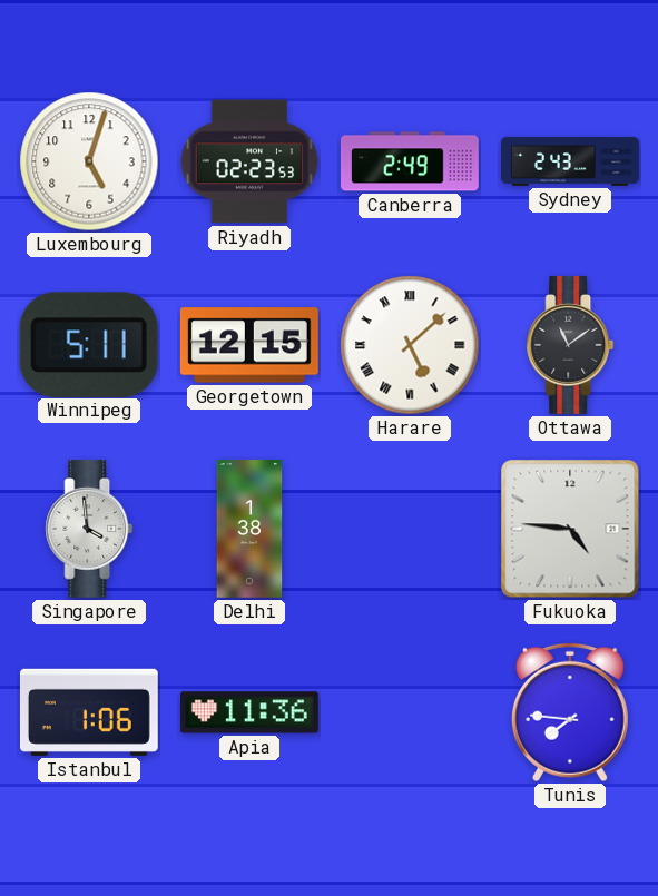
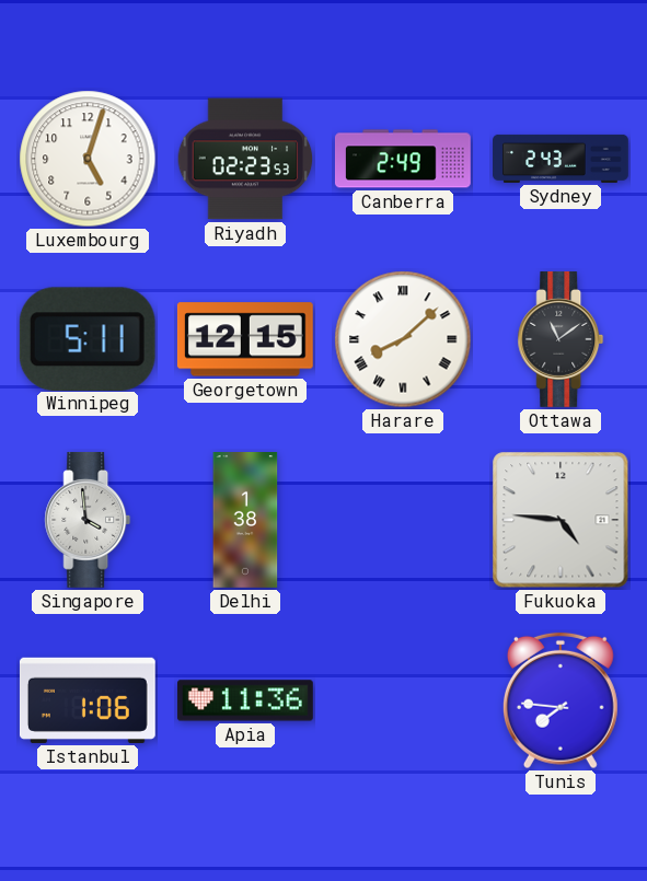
Harare: 5:08 -> 8:08 (403, 339)
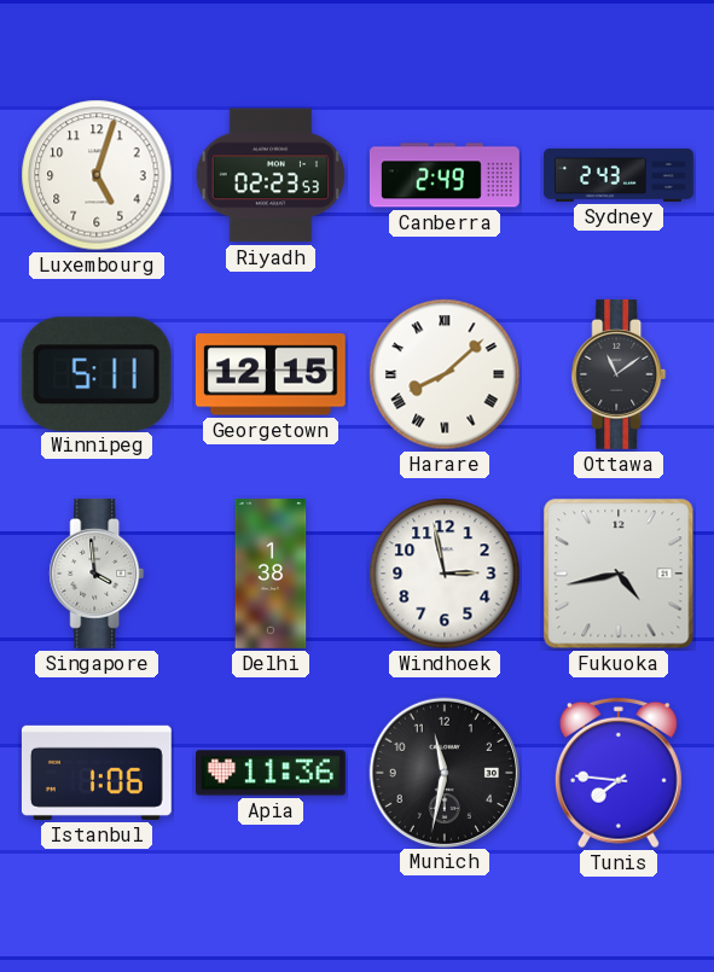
Windhoek: none -> 2:58 (445, 574)
Fukuoka: 4:46 -> 4:43 (619, 574)
Munich: none -> 11:32 (443, 772)
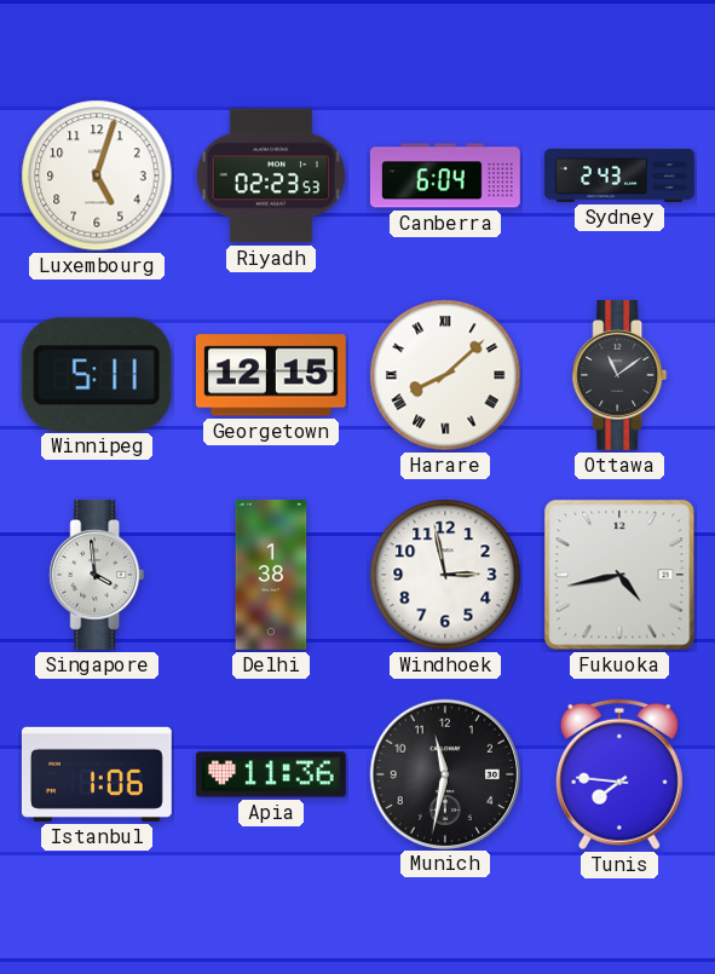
Canberra: 2:49 -> 6:04 (445, 175)
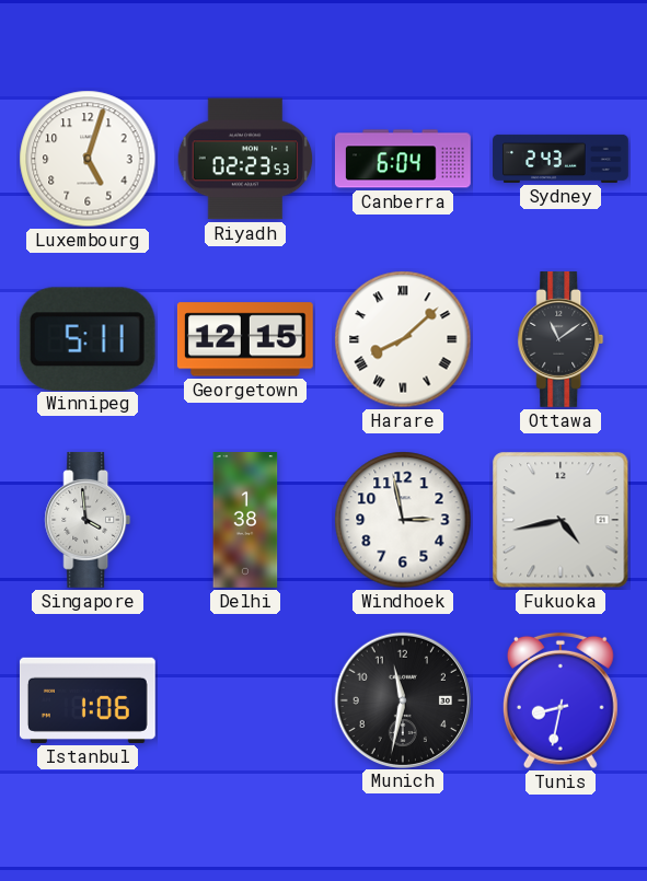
Apia: 11:36 -> none (272, 774)
Tunis: 7:46 -> 8:32 (561, 700)
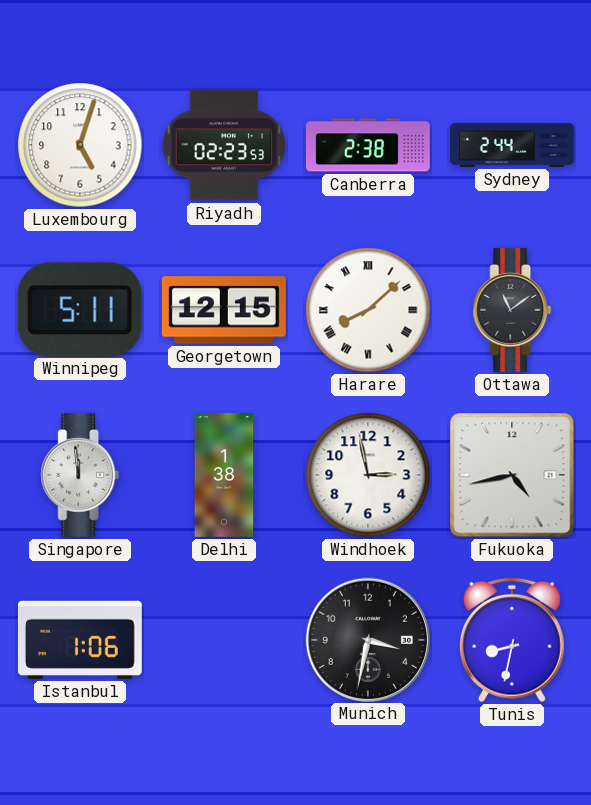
Canberra: 6:04 -> 2:38 (368, 145)
Sydney: 2:43 -> 2:44 (512, 145)
Singapore: 3:59 -> 11:59 (80, 475)
Munich: 11:32 -> 3:32 (367, 639)
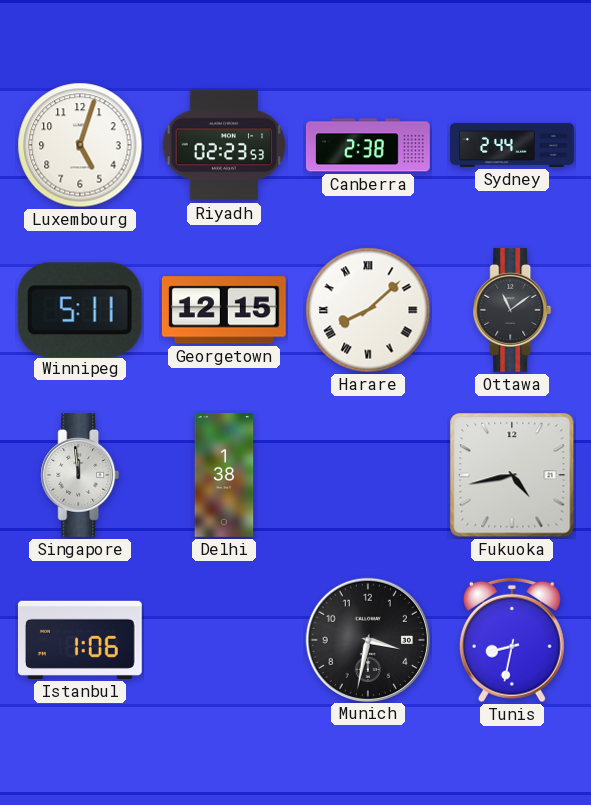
Windhoek: 2:58 -> none (368, 475)
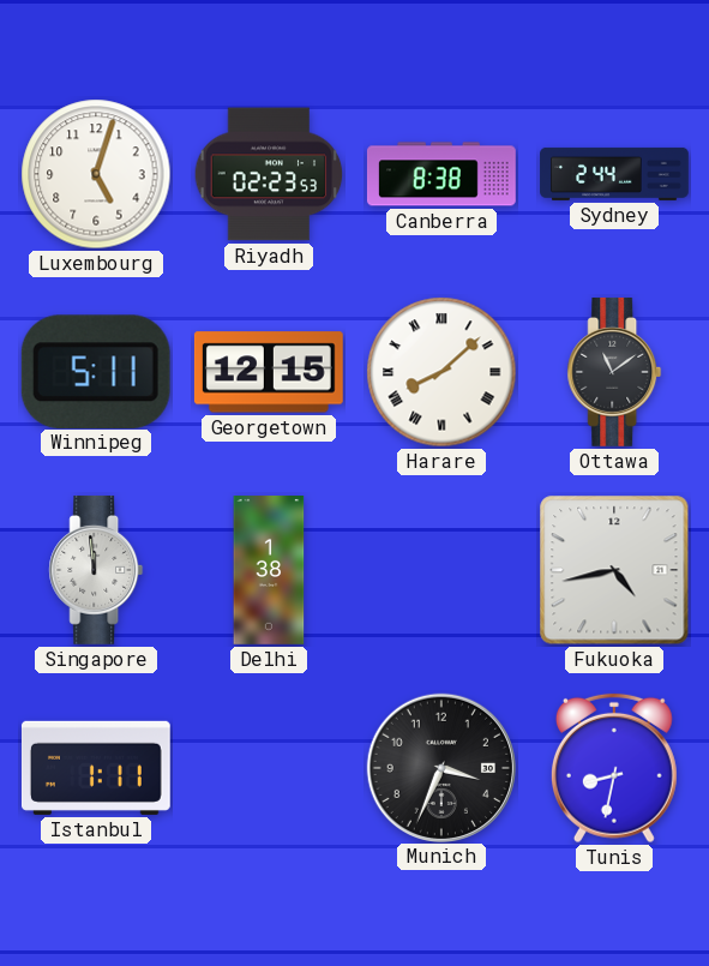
Canberra: 2:38 -> 8:38 (441, 174)
Istanbul: 1:06 -> 1:11 (96, 768)
Munich: 3:32 -> 3:34 (440, 767)
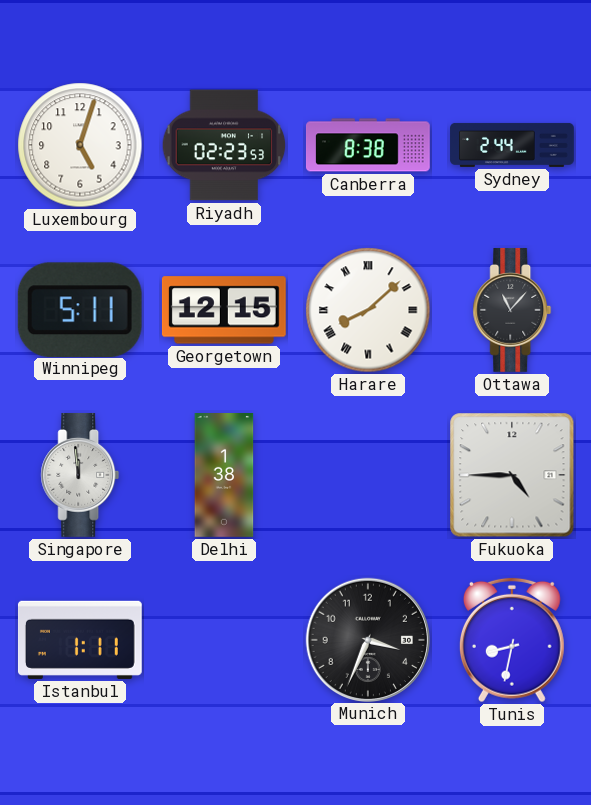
Ottawa: 11:09 -> 11:07 (512, 310)
Fukuoka: 4:43 -> 4:45 (512, 475)
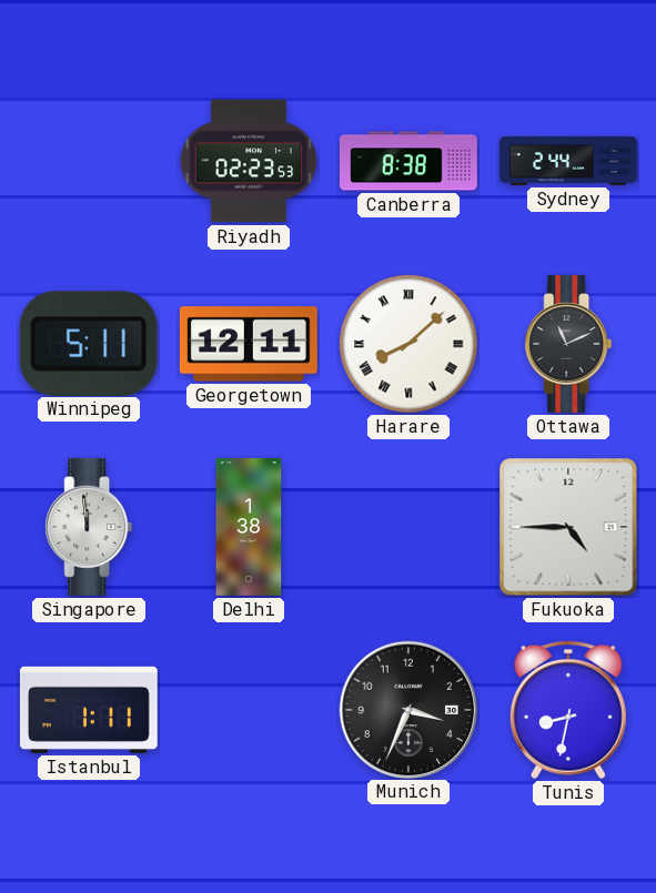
Luxembourg: 5:03 -> none (80, 145)
Georgetown: 12:15 -> 12:11 (249, 344)
Ottawa: 11:07 -> 11:11 (568, 344)
